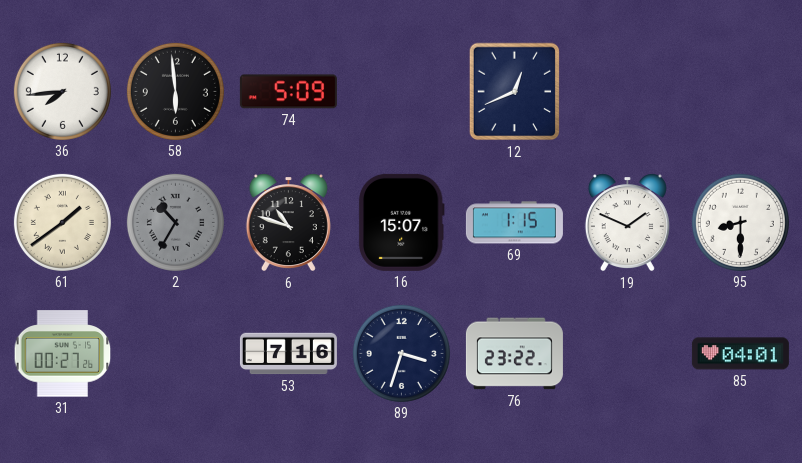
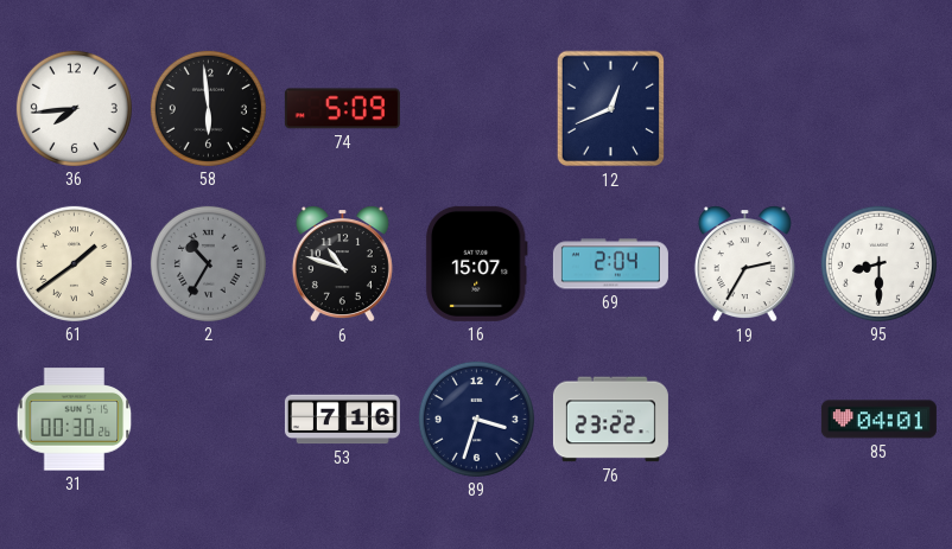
69: 1:15 -> 2:04 (610, 264)
19: 1:49 -> 2:35 (744, 264)
31: 00:27 -> 00:30 (75, 420)
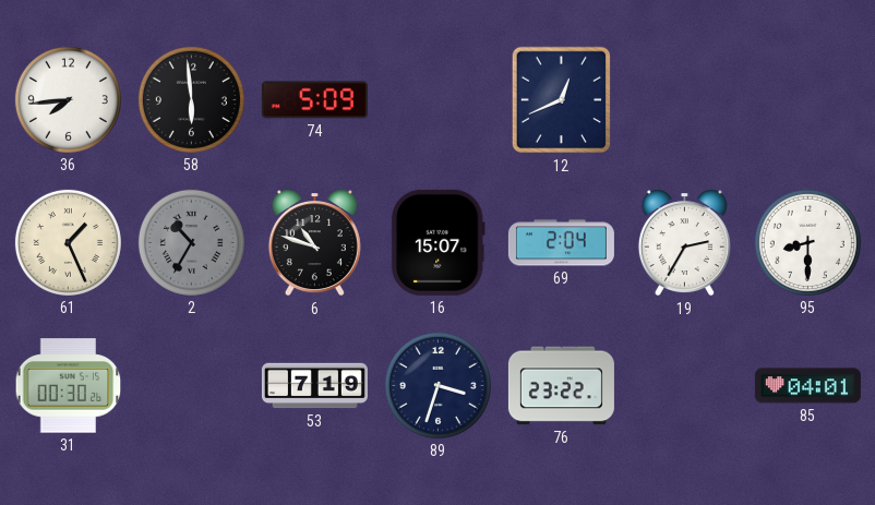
61: 1:39 -> 1:26 (68, 242)
53: 7:16 -> 7:19 (314, 386)
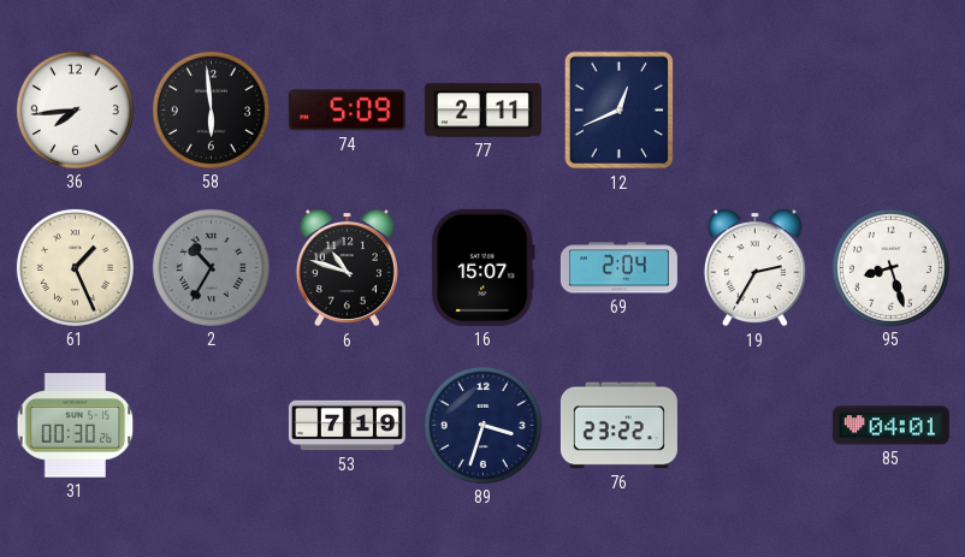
77: none -> 2:11 (482, 111)
95: 8:30 -> 8:27 (890, 267)
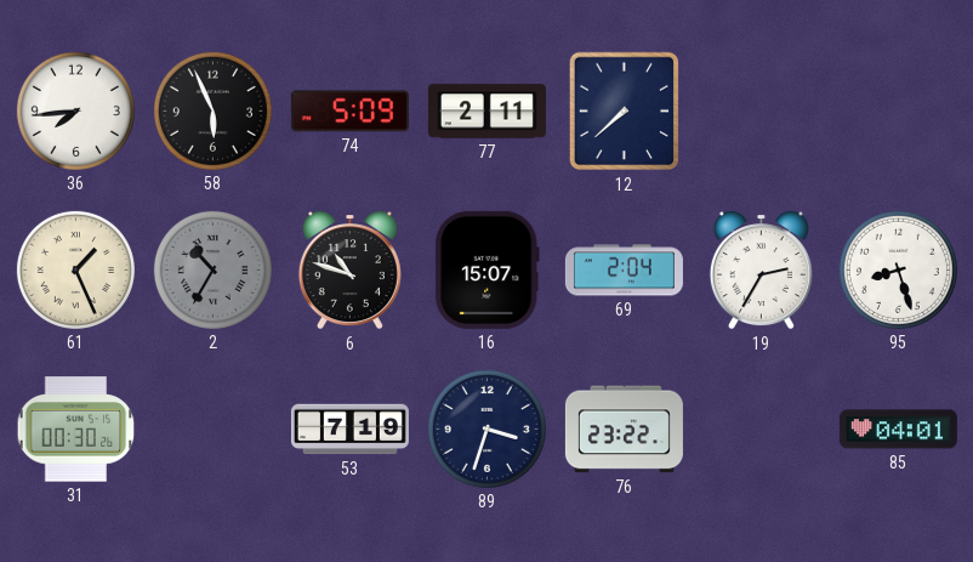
58: 5:59 -> 5:56 (212, 110)
12: 12:41 -> 7:38 (625, 112)
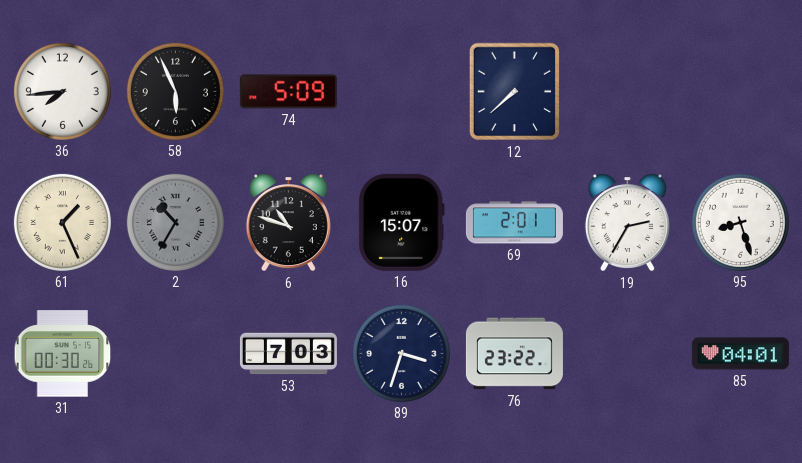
77: 2:11 -> none (486, 112)
69: 2:04 -> 2:01 (514, 223)
53: 7:19 -> 7:03 (288, 354)
